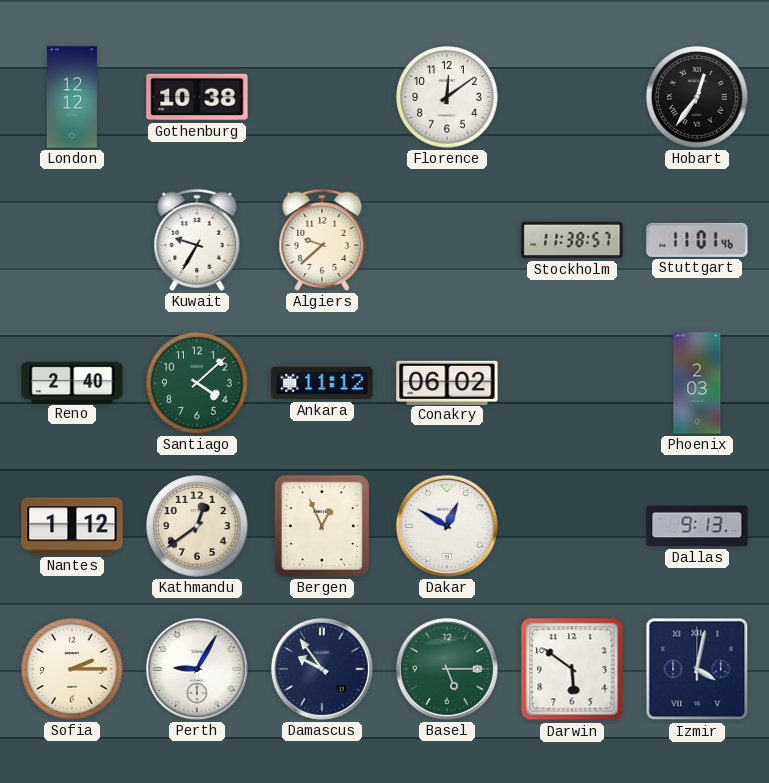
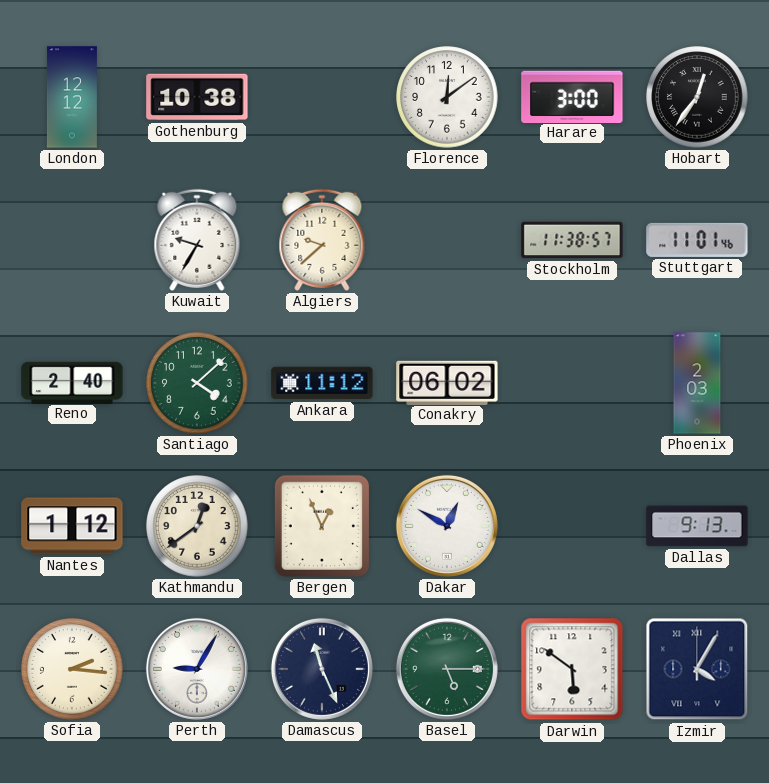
Harare: none -> 3:00 (572, 96)
Sofia: 2:15 -> 2:16 (72, 669)
Damascus: 9:54 -> 11:26 (322, 669)
Izmir: 4:02 -> 4:05 (697, 669)
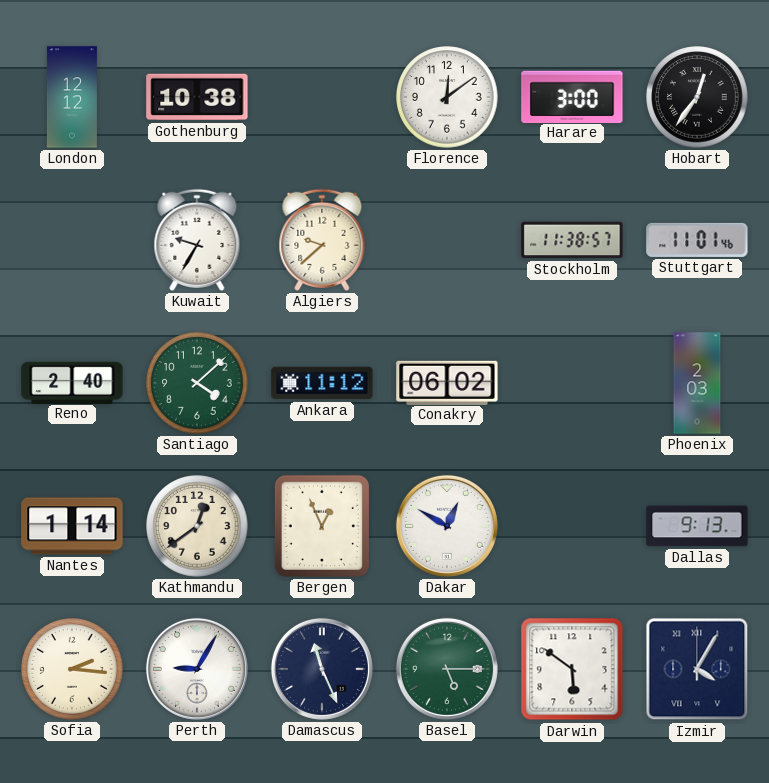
Nantes: 1:12 -> 1:14 (72, 526)
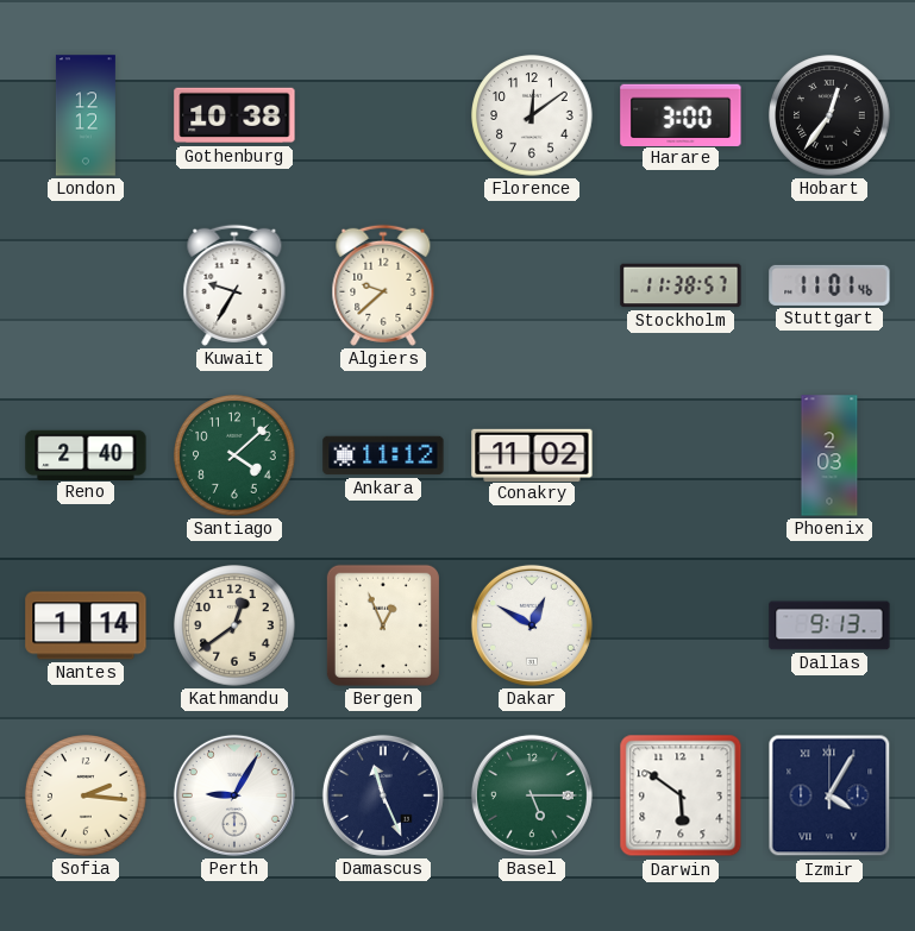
Conakry: 06:02 -> 11:02 (532, 454)
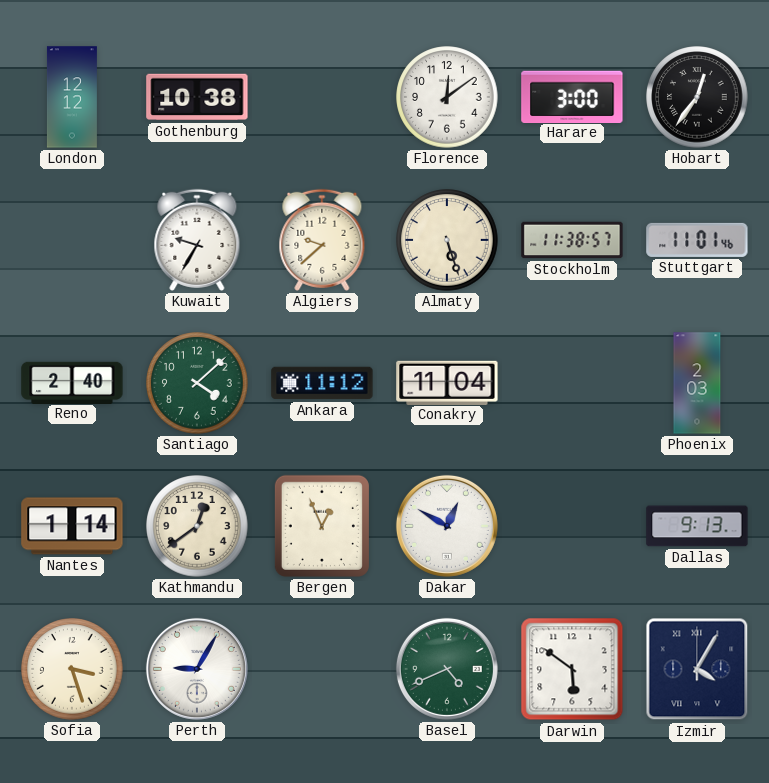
Almaty: none -> 5:27 (447, 240)
Conakry: 11:02 -> 11:04 (447, 382)
Sofia: 2:16 -> 3:27 (72, 669)
Damascus: 11:26 -> none (383, 795)
Basel: 5:15 -> 4:41 (447, 669)
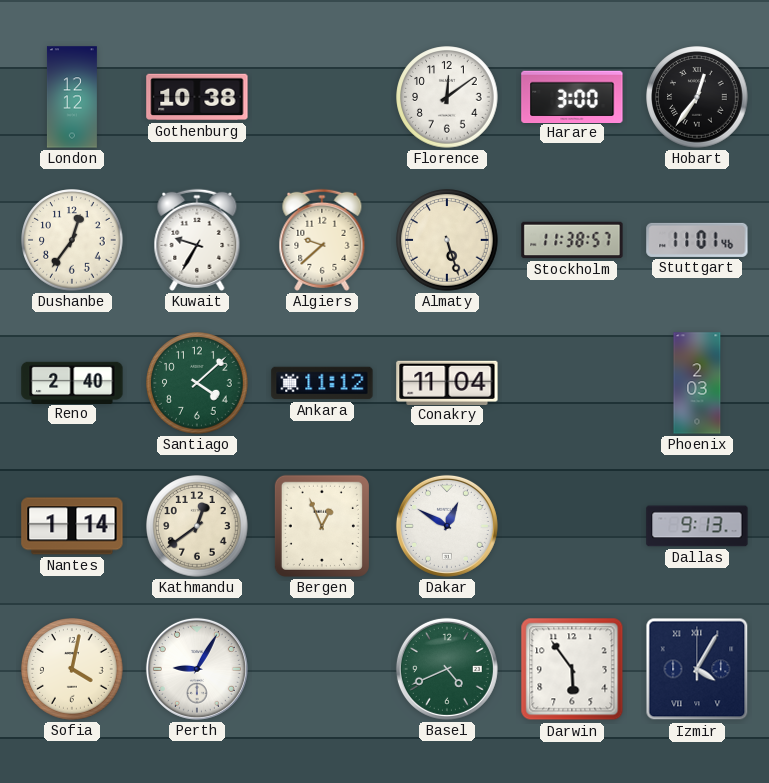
Dushanbe: none -> 12:36 (72, 240)
Sofia: 3:27 -> 4:02 (72, 669)
Darwin: 5:51 -> 5:54 (572, 669)
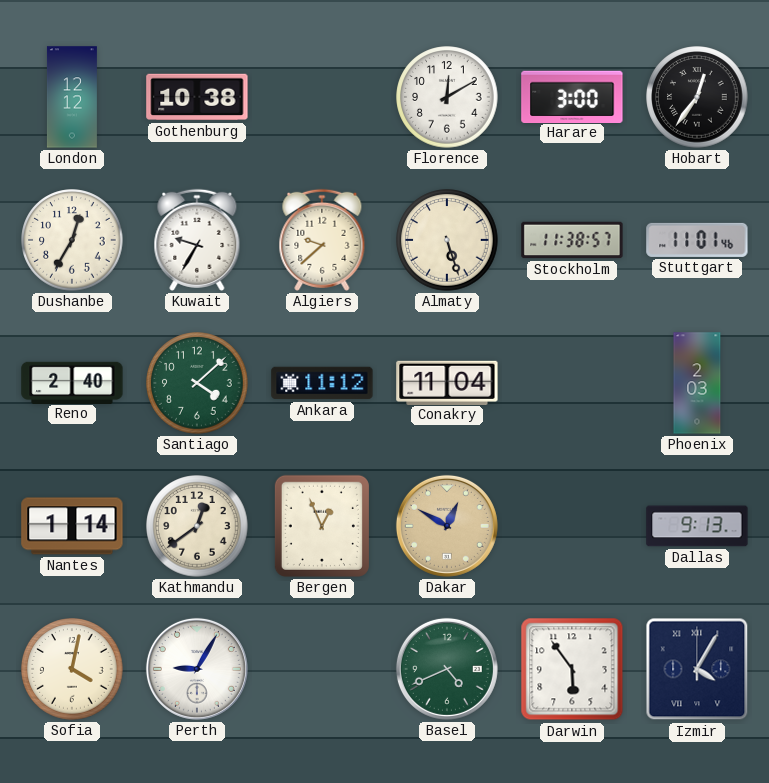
Florence: 12:09 -> 12:10 (447, 97)
Dushanbe: 12:36 -> 12:35 (72, 240)
Dakar dial: white -> champagne (447, 526)
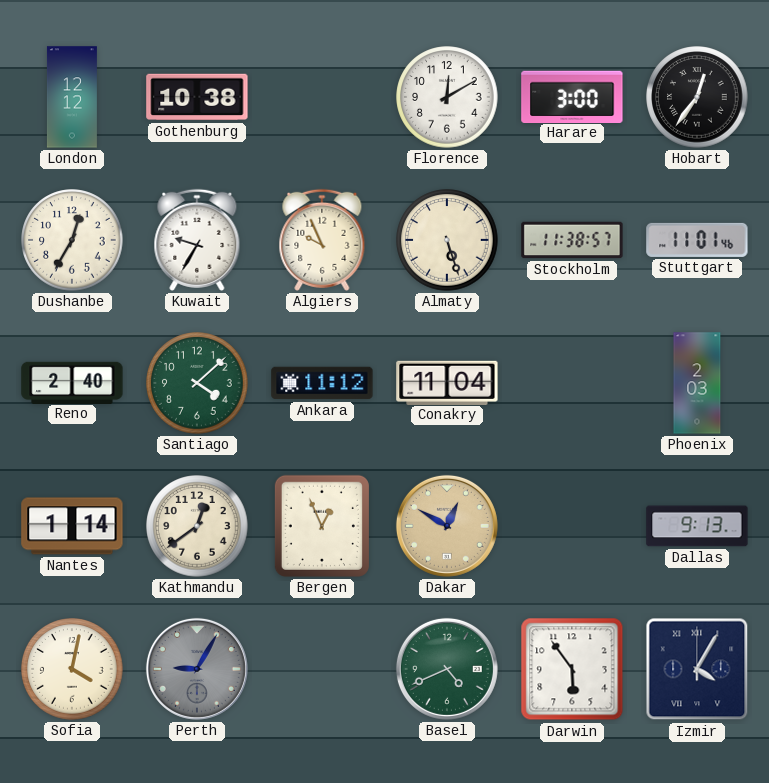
Algiers: 9:38 -> 9:56 (322, 240)
Perth dial: white -> grey (197, 669)
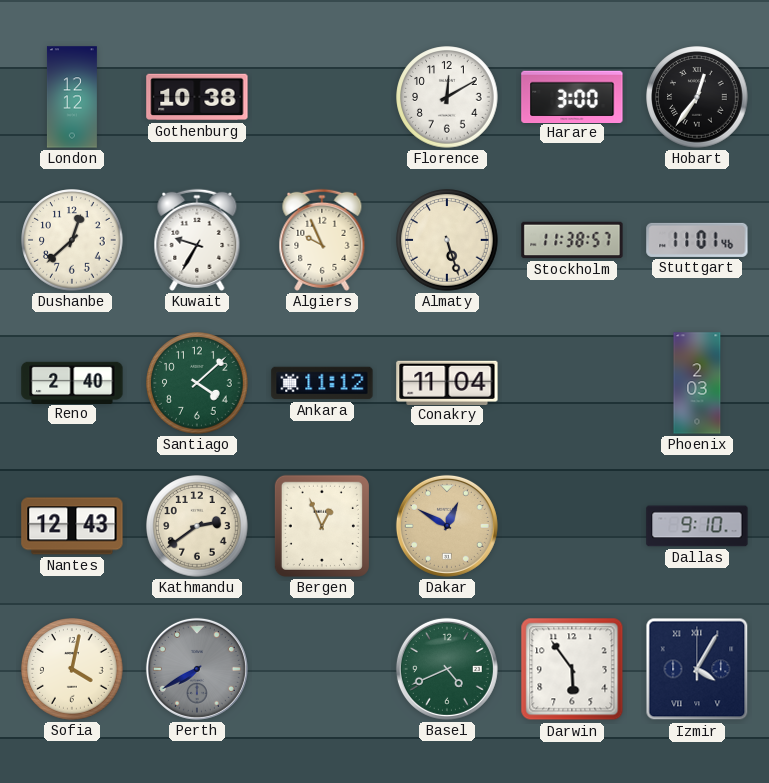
Dushanbe: 12:35 -> 12:38 (72, 240)
Nantes: 1:14 -> 12:43 (72, 526)
Kathmandu: 12:39 -> 2:39 (197, 526)
Dallas: 9:13 -> 9:10 (697, 526)
Perth: 9:05 -> 7:40 (197, 669)
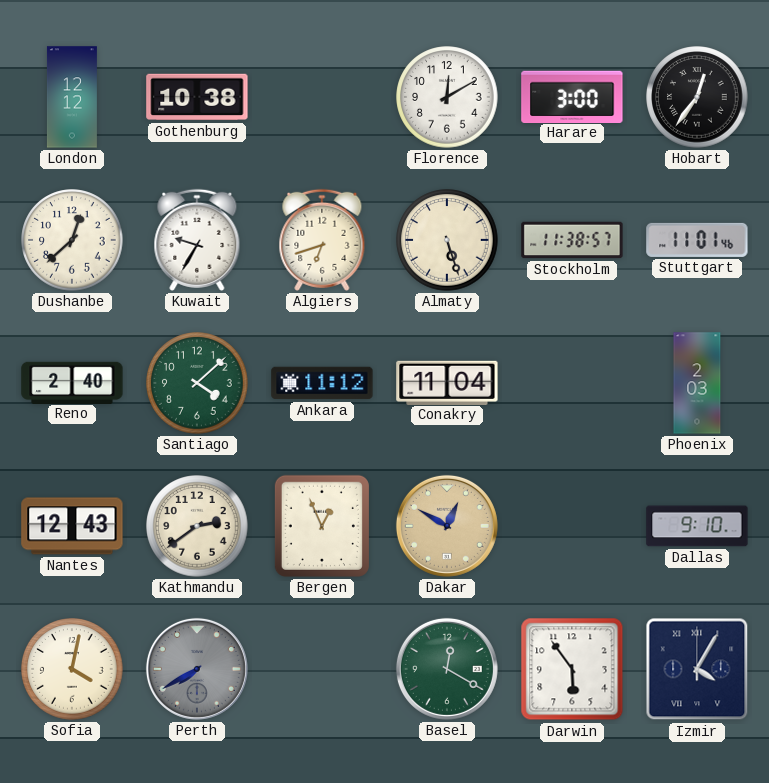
Algiers: 9:56 -> 6:42 (322, 240)
Basel: 4:41 -> 12:20 (447, 669)
